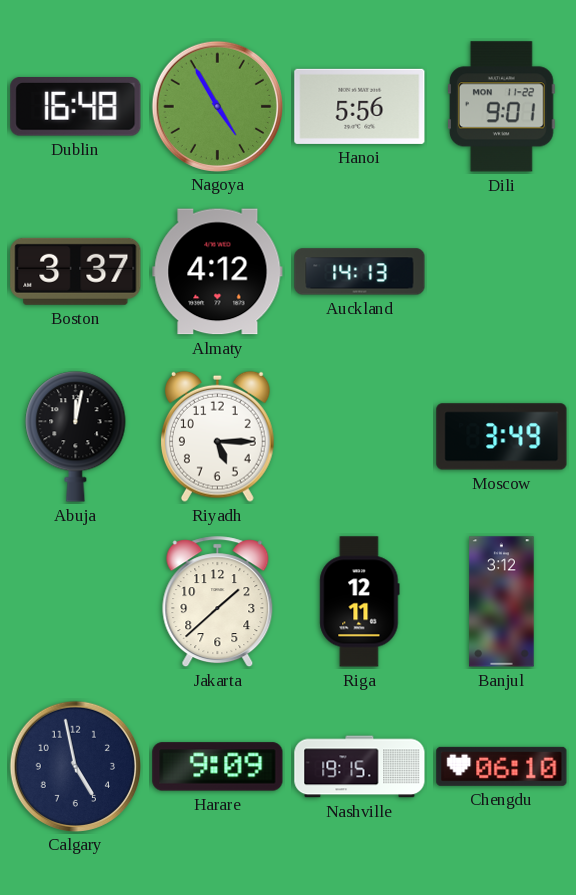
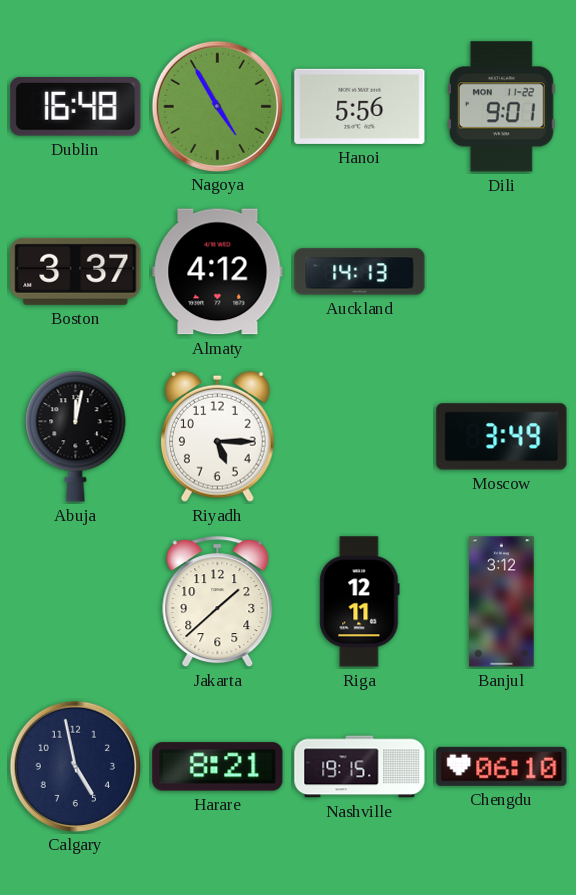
Harare: 9:09 -> 8:21 (218, 767)
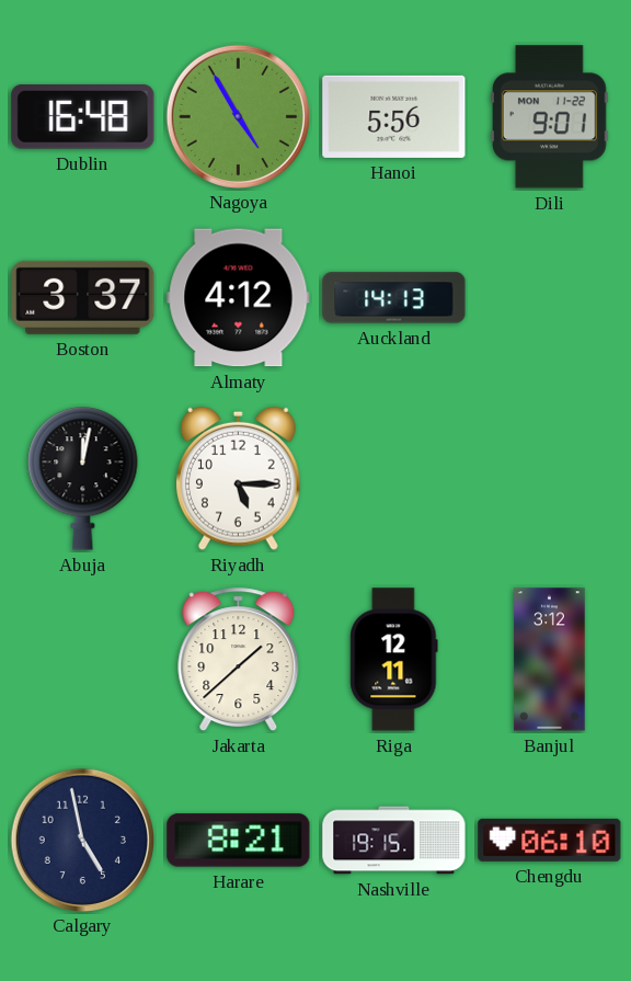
Moscow: 3:49 -> none (502, 437)
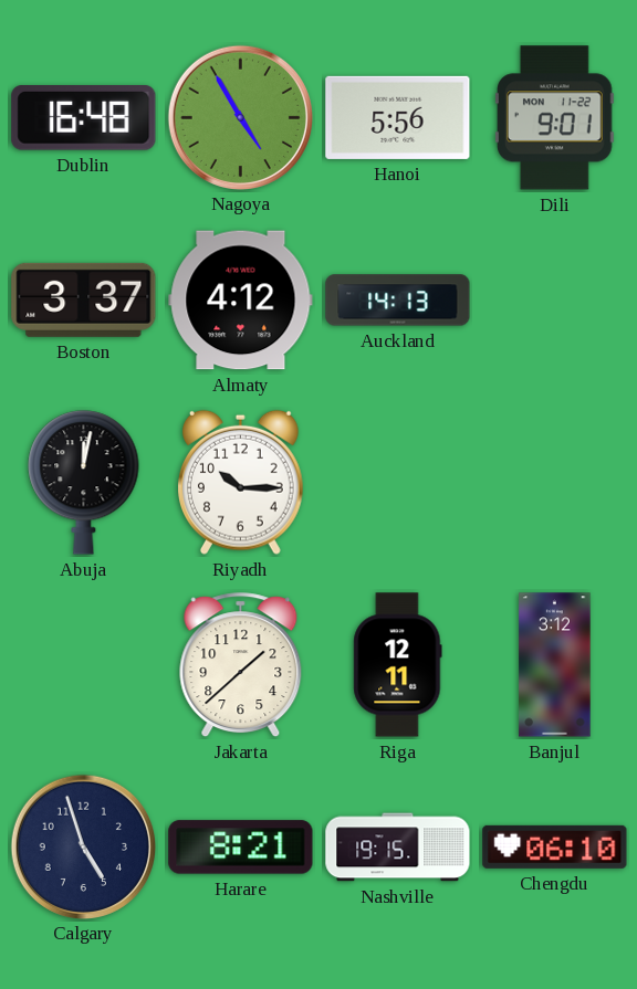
Riyadh: 5:15 -> 10:15 (241, 482)
Calgary: 4:58 -> 4:57 (83, 846)
